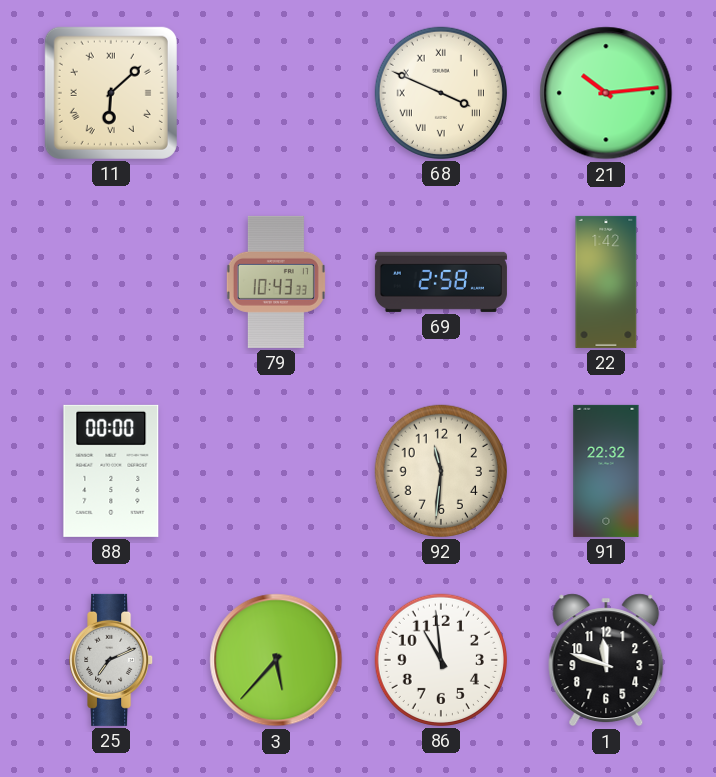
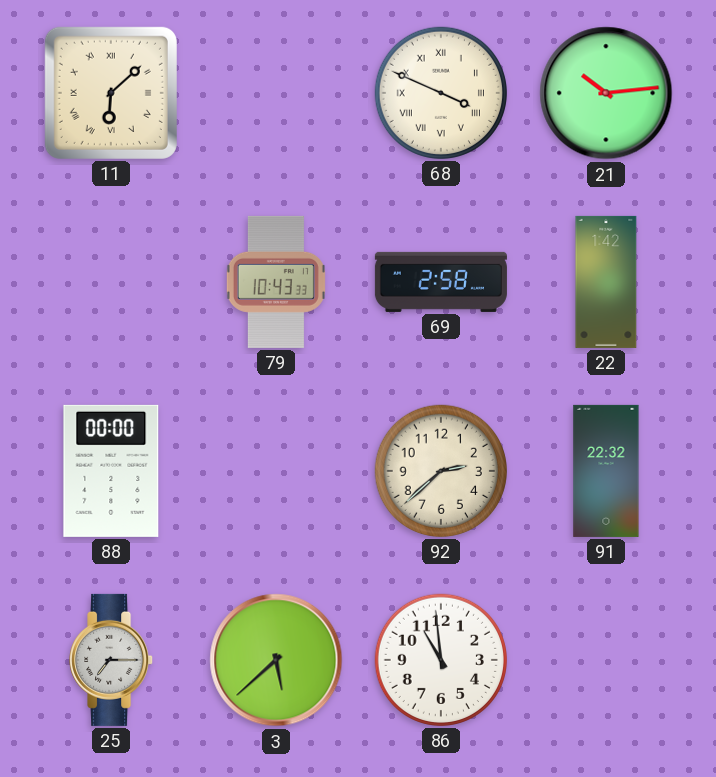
92: 11:31 -> 2:38 (441, 471)
25: 7:11 -> 7:15 (112, 660)
3: 5:37 -> 5:38 (276, 660)
1: 11:48 -> none (606, 660)
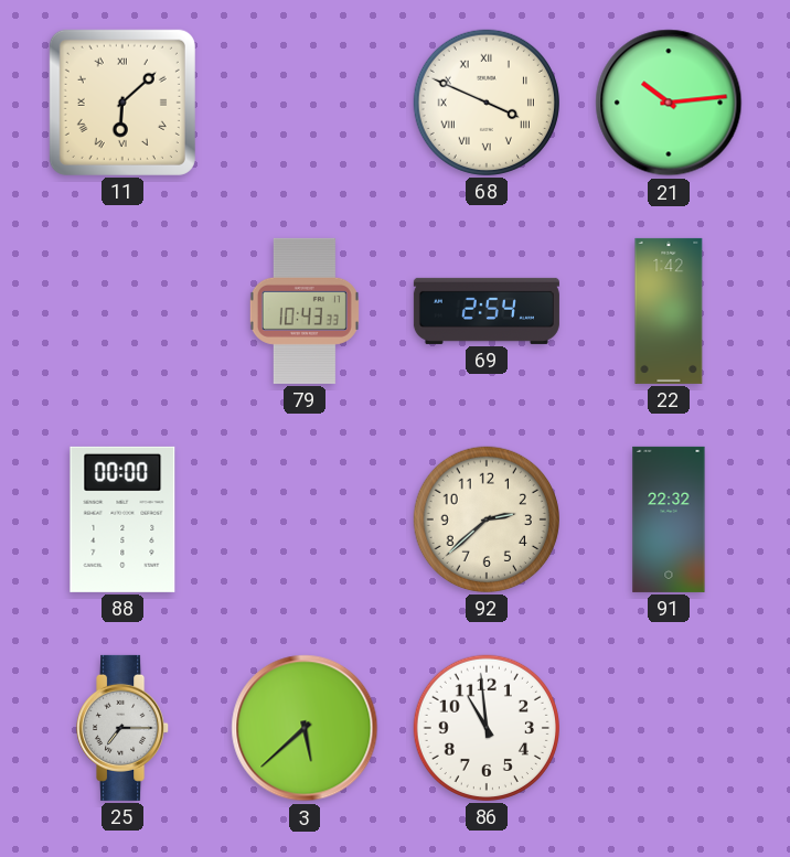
69: 2:58 -> 2:54 (487, 311)
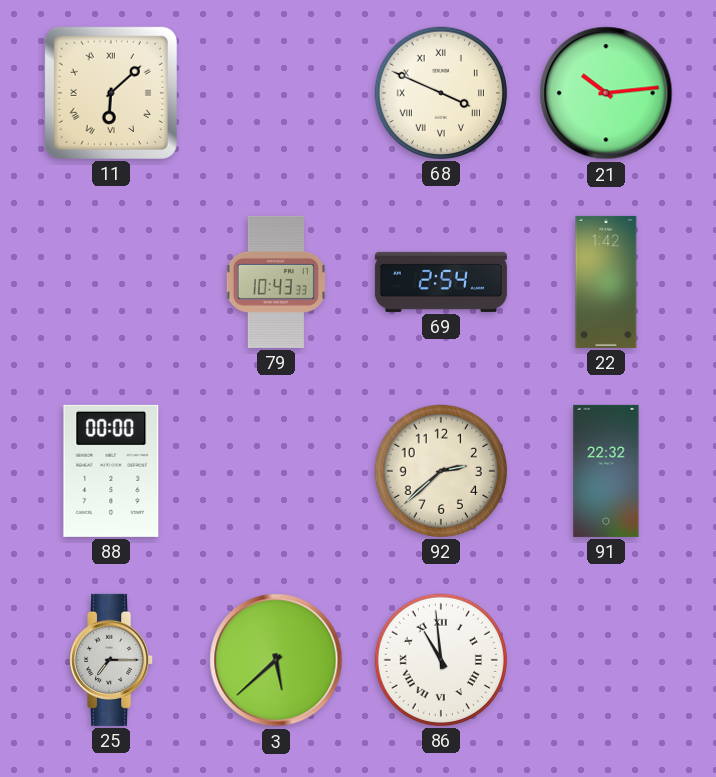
86 numerals: Arabic -> Roman (441, 660)
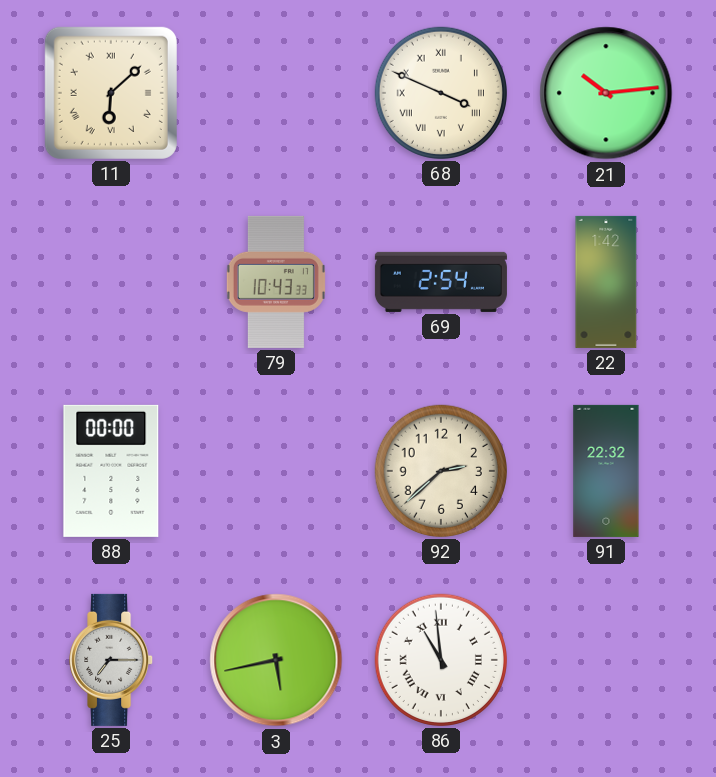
3: 5:38 -> 5:43 (276, 660)
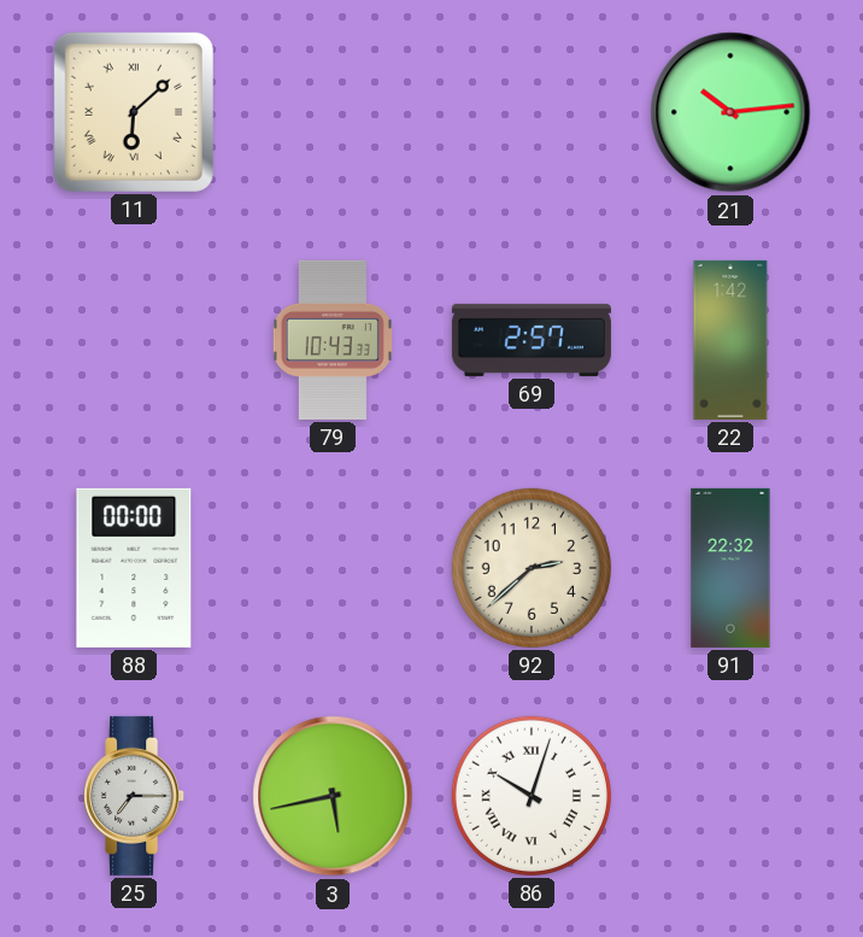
68: 3:49 -> none (441, 93)
69: 2:54 -> 2:57 (532, 340)
86: 10:59 -> 10:03 (532, 796)
